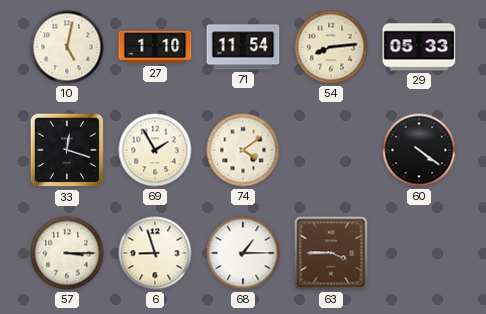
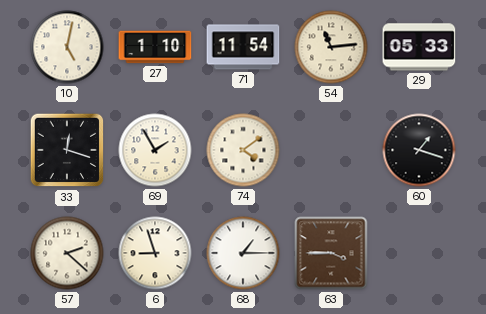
54: 8:14 -> 11:14 (331, 47)
60: 4:21 -> 1:18 (419, 150)
57: 3:15 -> 2:22 (67, 253)
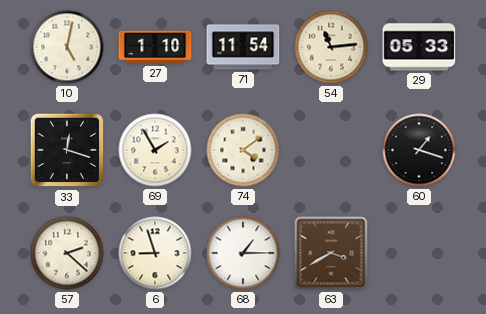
63: 3:45 -> 3:40 (331, 253)
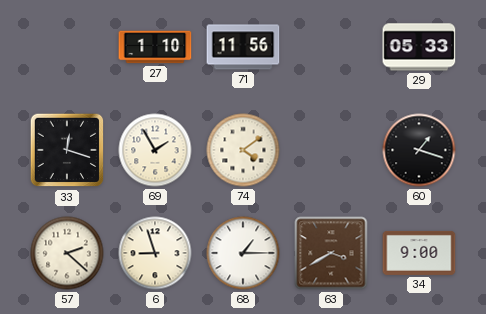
10: 5:02 -> none (67, 47)
71: 11:54 -> 11:56 (243, 47)
54: 11:14 -> none (331, 47)
34: none -> 9:00 (419, 253)
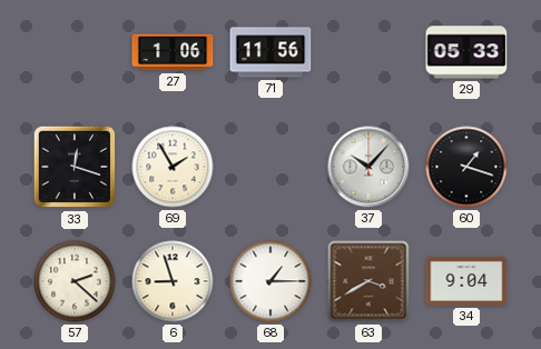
27: 1:10 -> 1:06 (173, 52)
74: 4:09 -> none (243, 150)
37: none -> 10:07 (368, 167)
34: 9:00 -> 9:04 (466, 281)
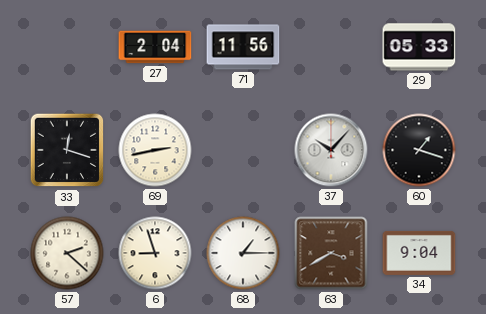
27: 1:06 -> 2:04 (155, 47)
69: 1:55 -> 2:43 (155, 150)
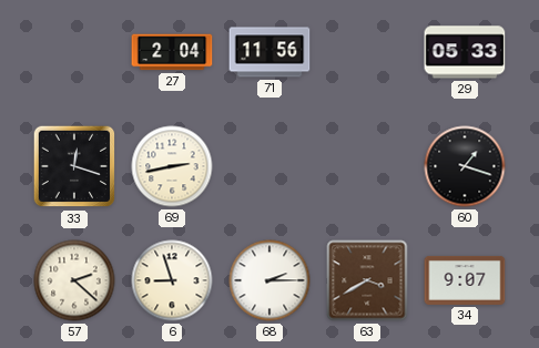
37: 10:07 -> none (331, 150)
68: 1:15 -> 2:15 (269, 280)
34: 9:04 -> 9:07 (465, 280)
